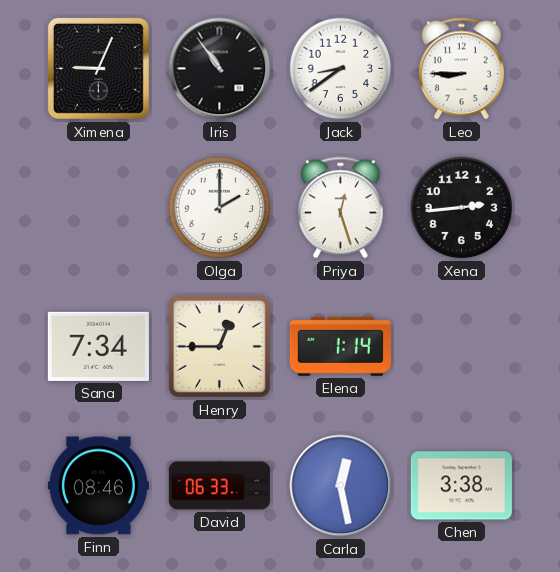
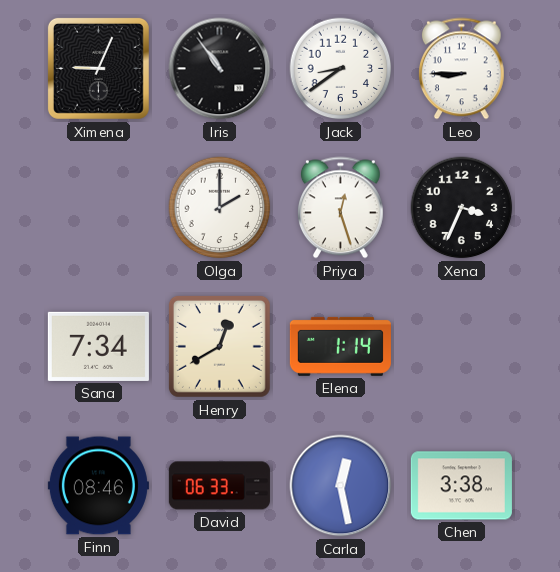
Xena: 2:44 -> 3:34 (462, 208)
Henry: 12:45 -> 12:40 (219, 346)
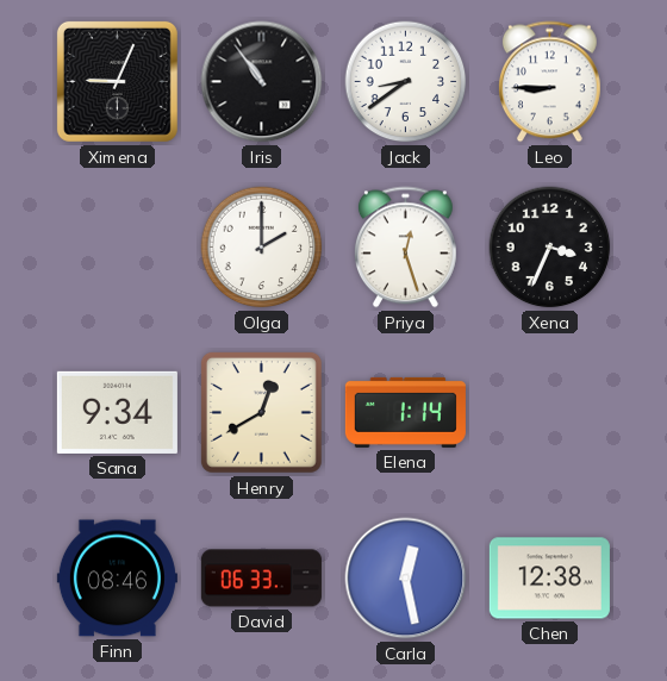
Sana: 7:34 -> 9:34 (117, 412)
Chen: 3:38 -> 12:38 (549, 579)
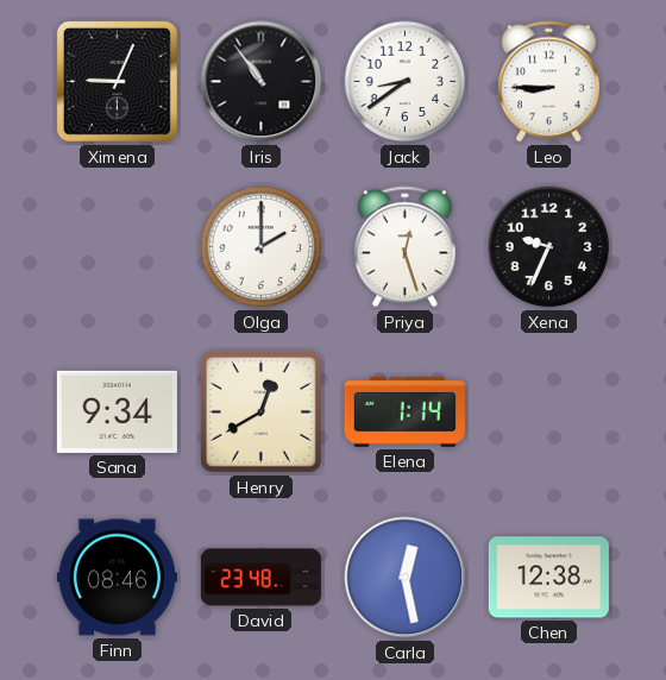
Xena: 3:34 -> 9:34 (549, 247)
David: 06:33 -> 23:48 (260, 578)
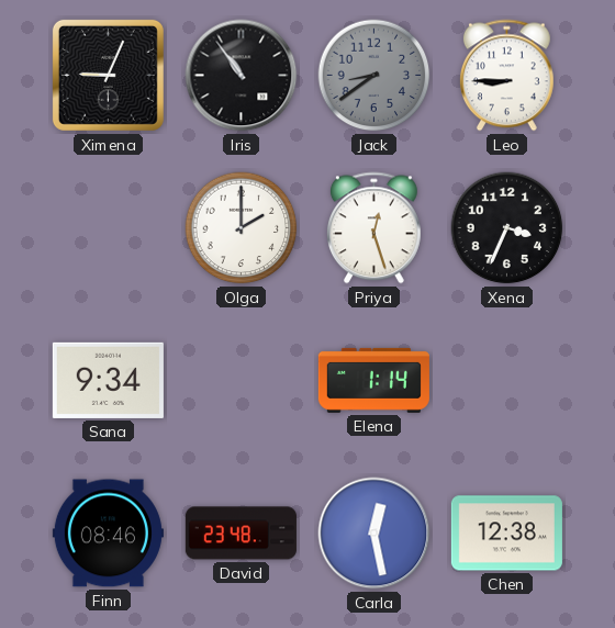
Jack dial: white -> grey (374, 76)
Xena: 9:34 -> 3:34 (507, 228)
Henry: 12:40 -> none (260, 411)
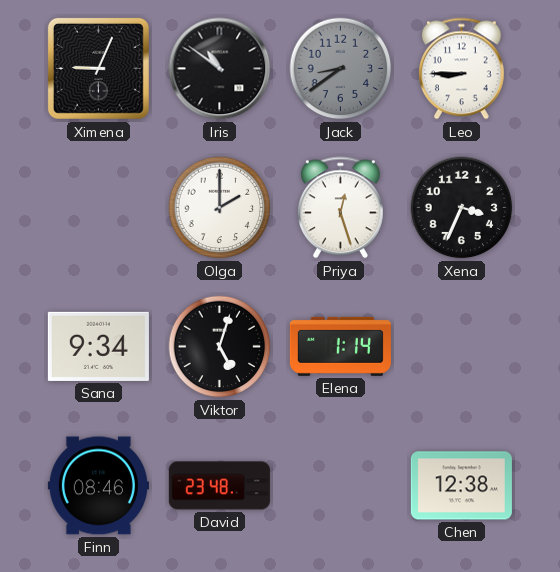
Iris: 10:54 -> 10:51 (220, 69)
Viktor: none -> 5:03 (220, 347)
Carla: 12:28 -> none (374, 534)
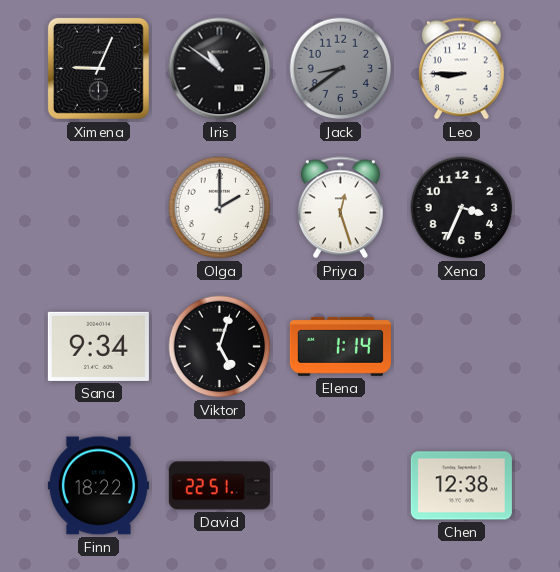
Finn: 08:46 -> 18:22 (98, 486)
David: 23:48 -> 22:51 (219, 486)
